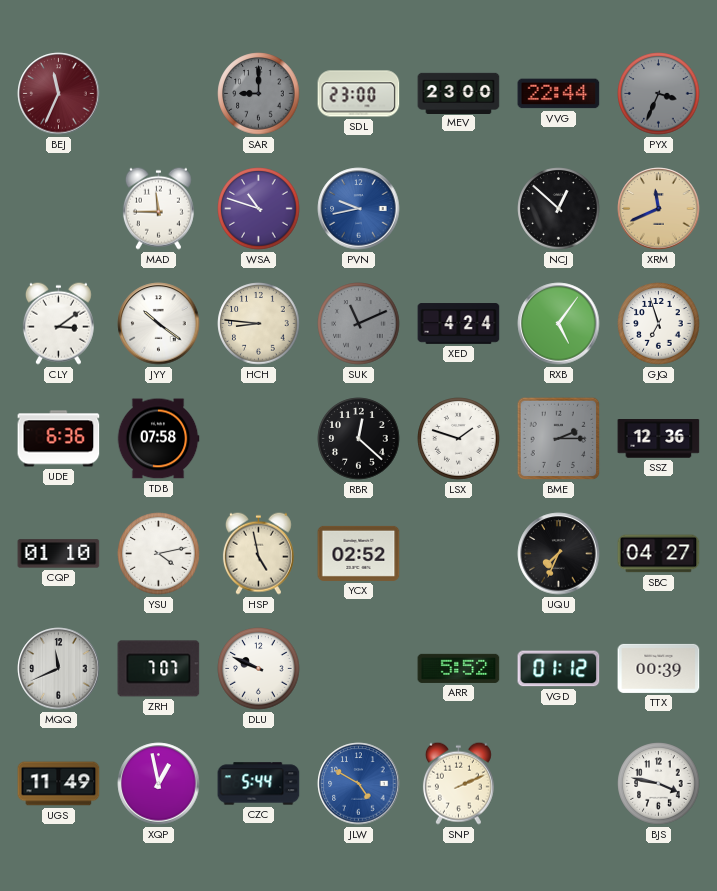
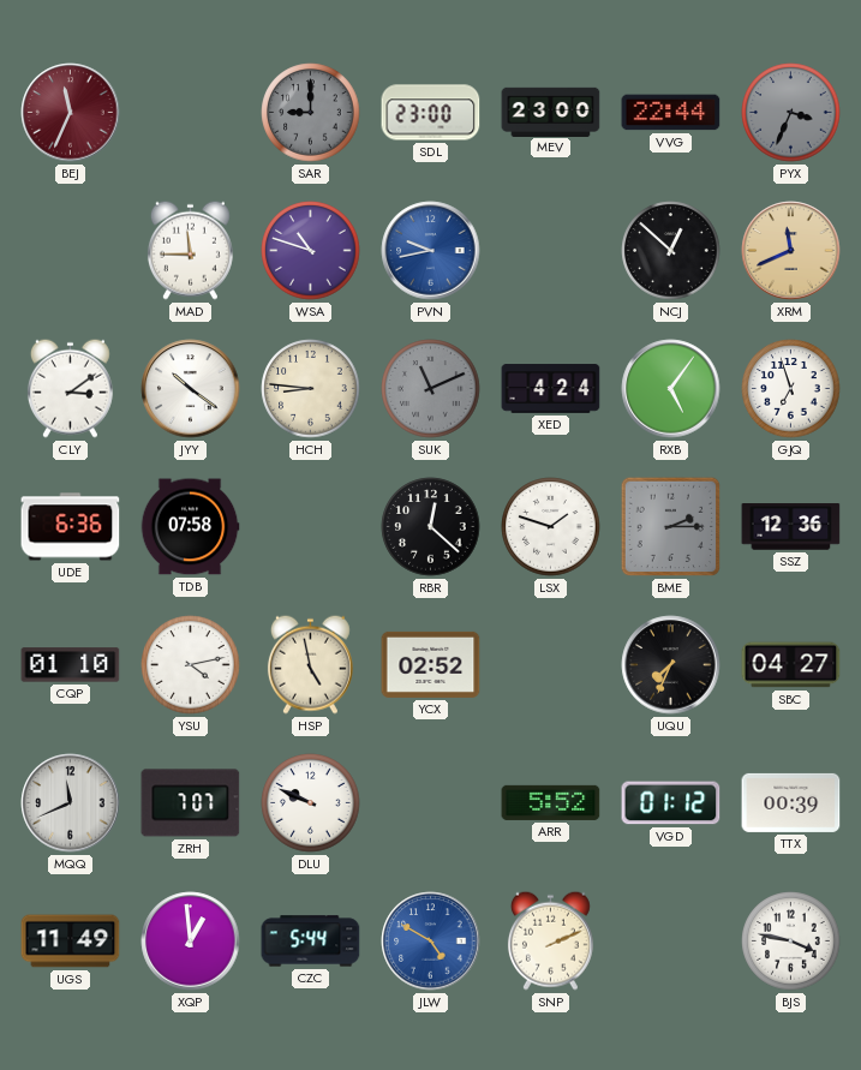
XQP: 12:58 -> 12:59 (191, 942)
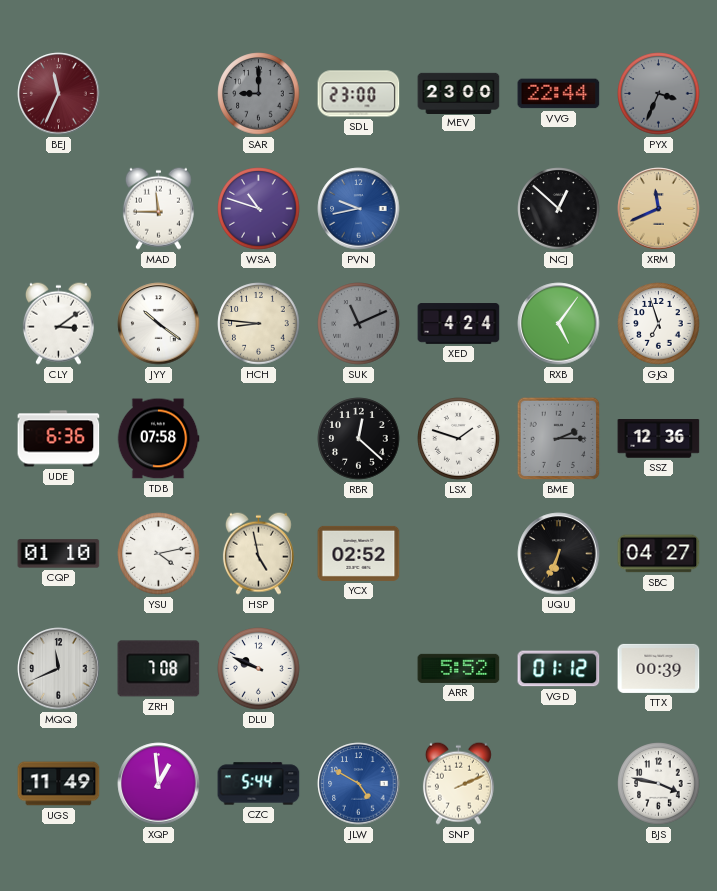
UQU: 7:34 -> 6:34 (559, 554)
ZRH: 7:07 -> 7:08 (159, 669)
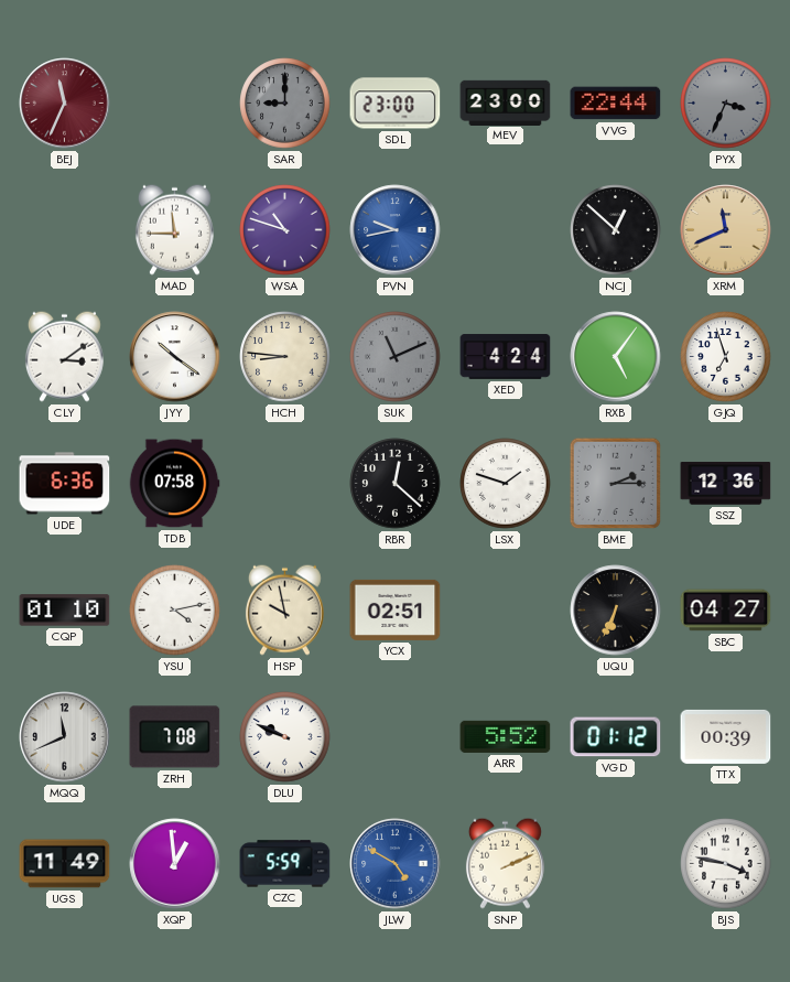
HSP: 4:58 -> 9:58 (284, 609)
YCX: 02:52 -> 02:51 (396, 609)
CZC: 5:44 -> 5:59 (285, 864)
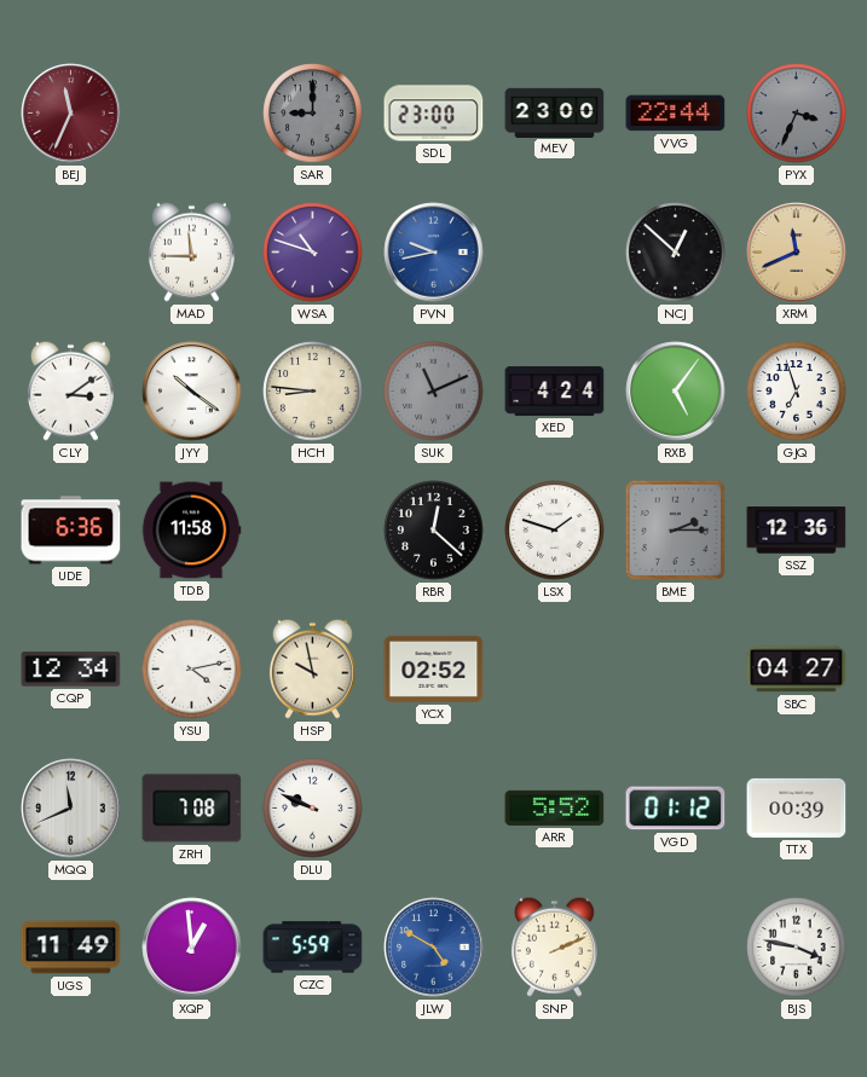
TDB: 07:58 -> 11:58 (191, 531)
CQP: 01:10 -> 12:34 (71, 670)
YCX: 02:51 -> 02:52 (434, 668)
UQU: 6:34 -> none (616, 611)
